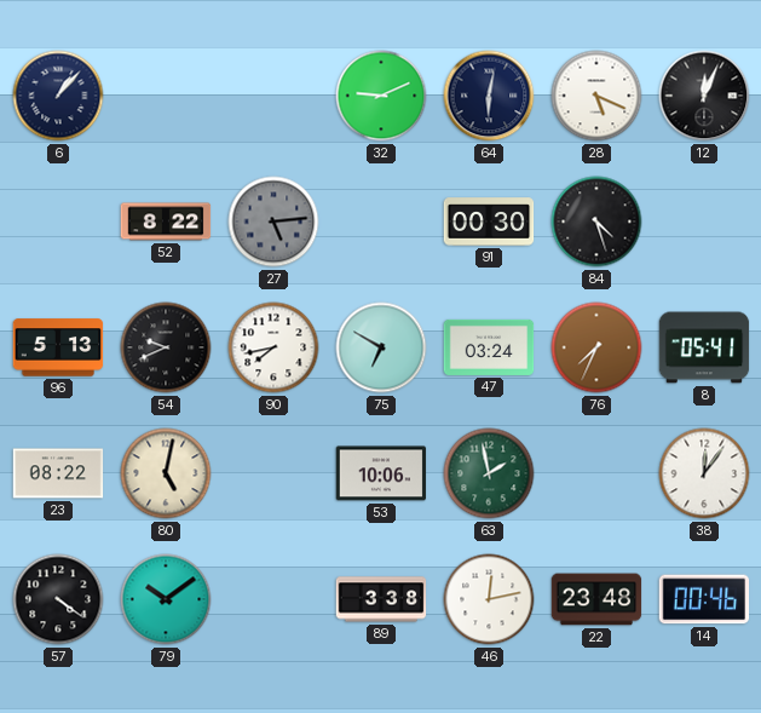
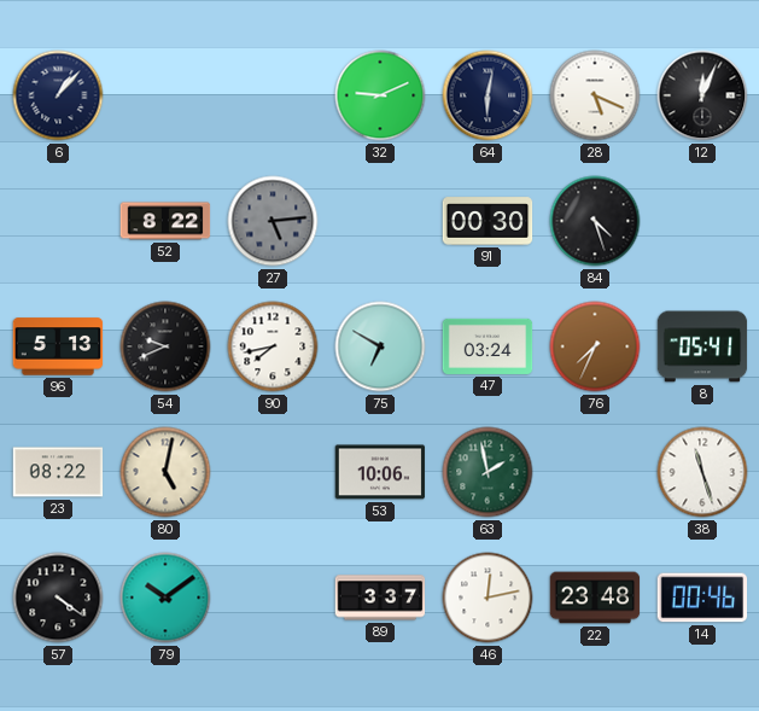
38: 12:06 -> 11:27 (702, 472)
89: 3:38 -> 3:37 (380, 598)
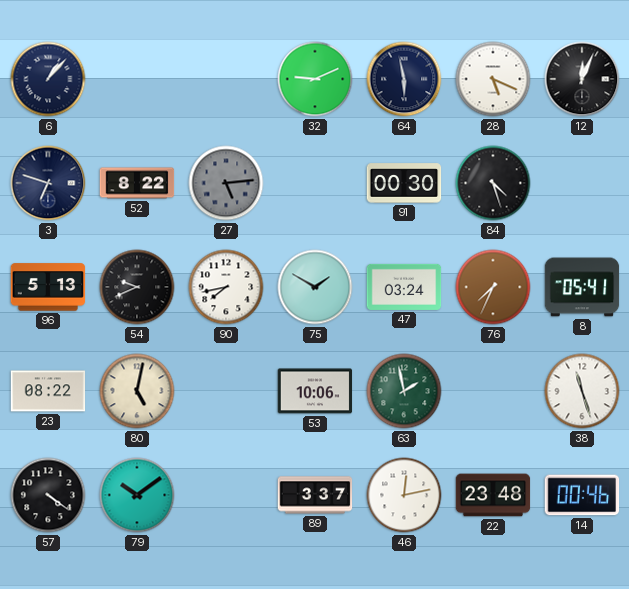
64: 6:02 -> 5:58 (404, 79)
3: none -> 6:48 (48, 183)
75: 6:50 -> 1:50 (315, 287)
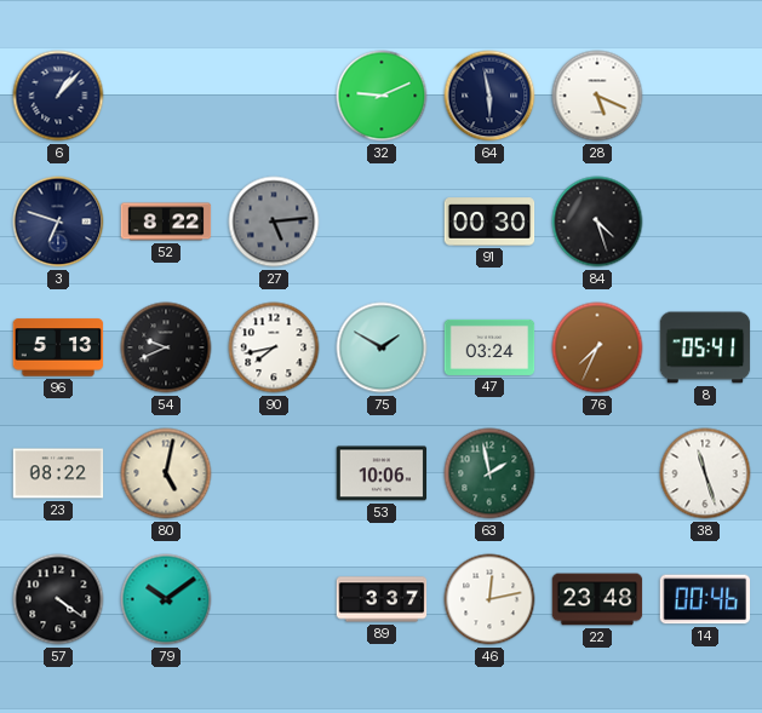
12: 12:04 -> none (582, 79)
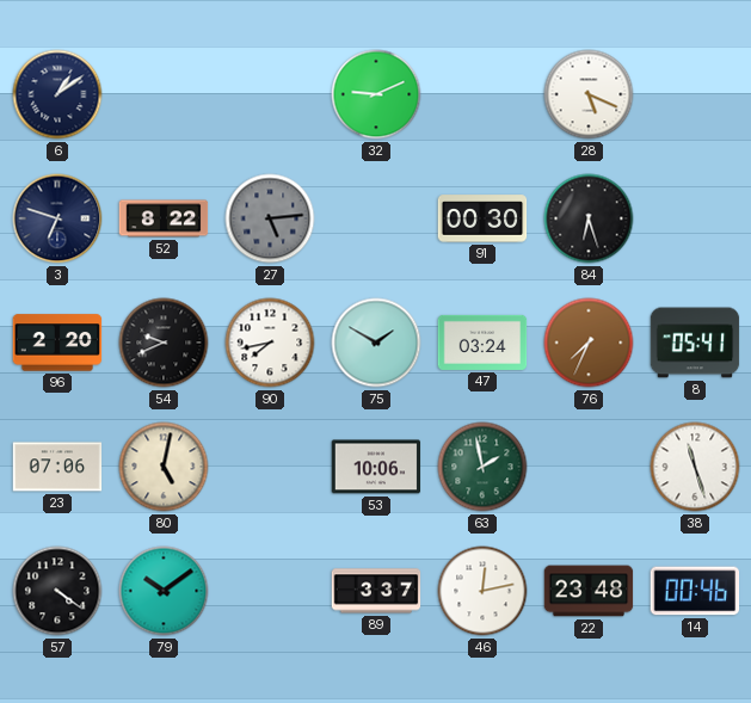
6: 1:07 -> 1:09 (57, 94)
64: 5:58 -> none (489, 96)
84: 4:27 -> 6:27 (589, 218)
96: 5:13 -> 2:20 (57, 343)
23: 08:22 -> 07:06 (57, 467)
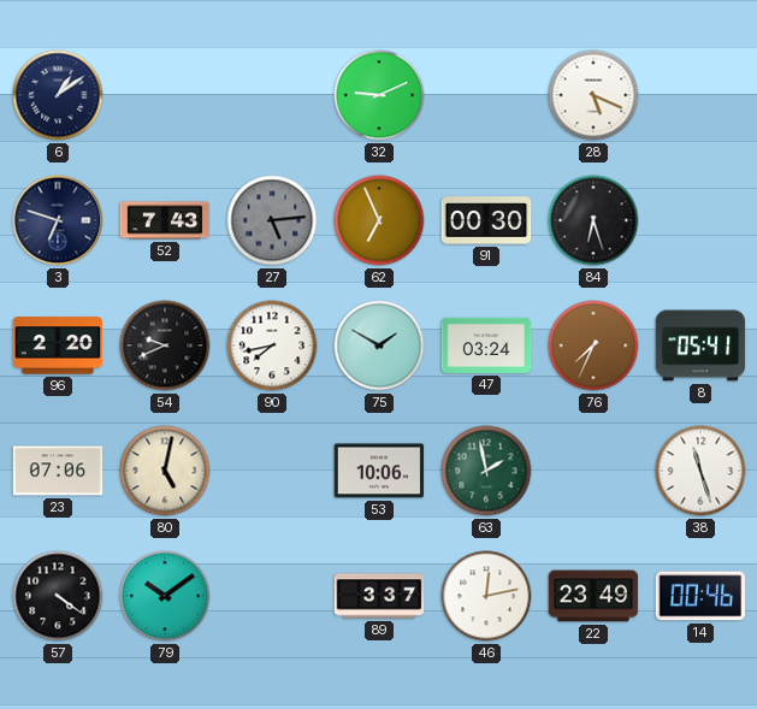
52: 8:22 -> 7:43 (165, 220)
62: none -> 6:56 (379, 220)
22: 23:48 -> 23:49 (593, 596)
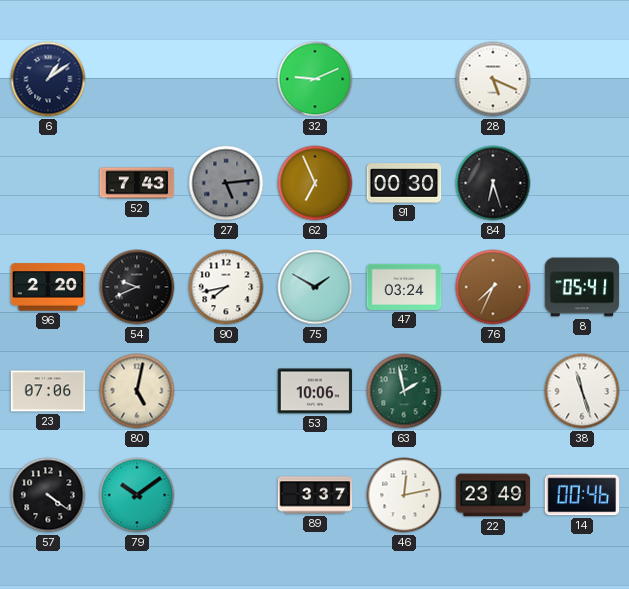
3: 6:48 -> none (58, 220)
